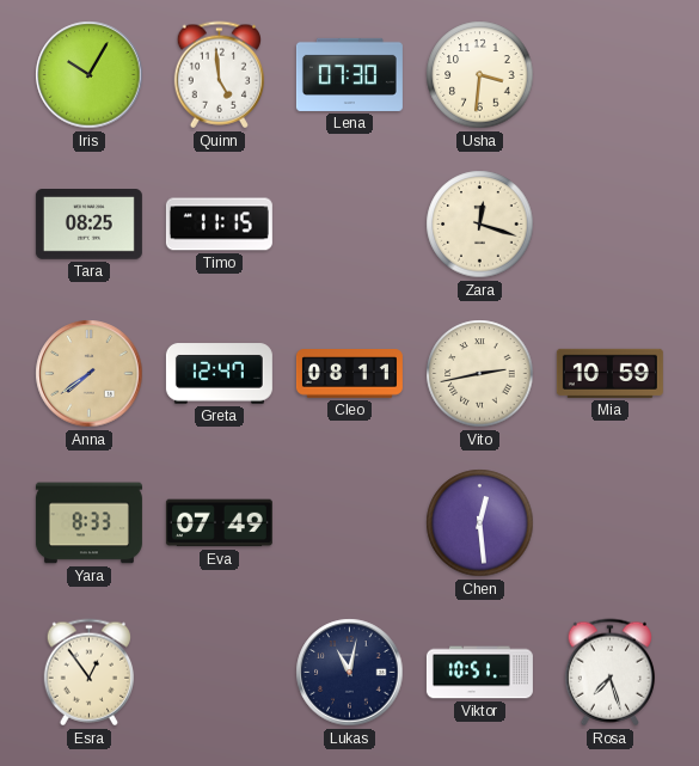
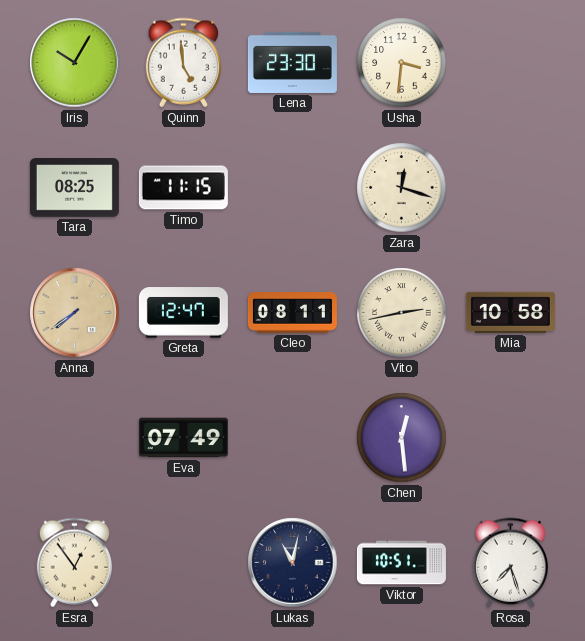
Lena: 07:30 -> 23:30 (292, 62)
Mia: 10:59 -> 10:58 (510, 312)
Yara: 8:33 -> none (88, 523)
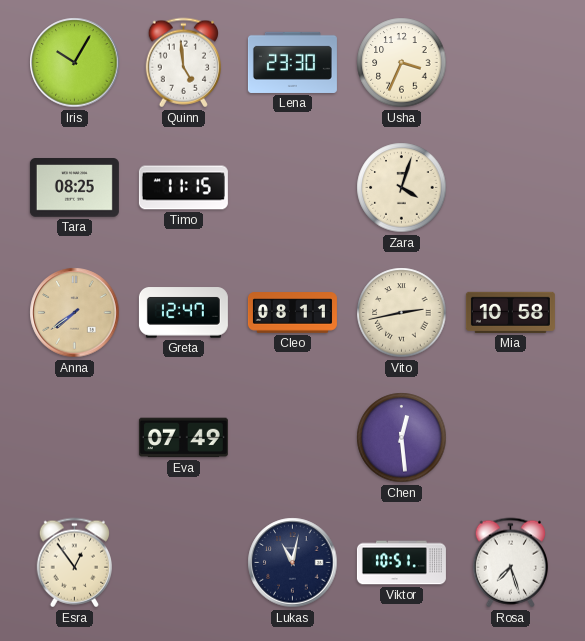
Usha: 3:31 -> 3:34 (402, 63)
Zara: 12:18 -> 4:03 (402, 188)
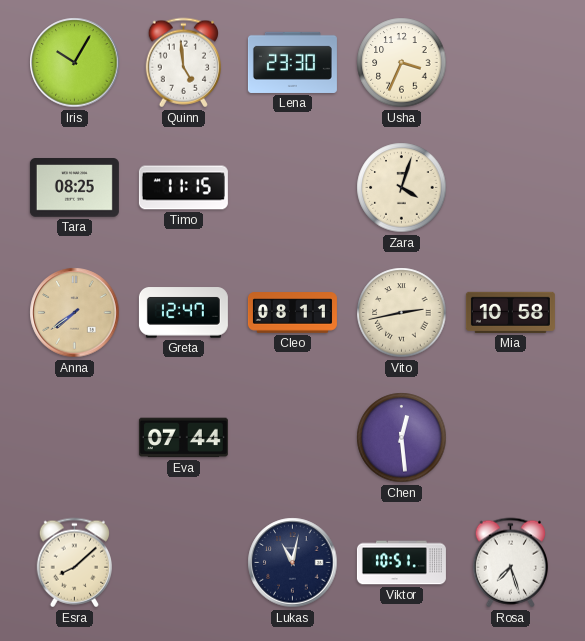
Eva: 07:49 -> 07:44 (183, 438)
Esra: 12:54 -> 8:08 (74, 563)
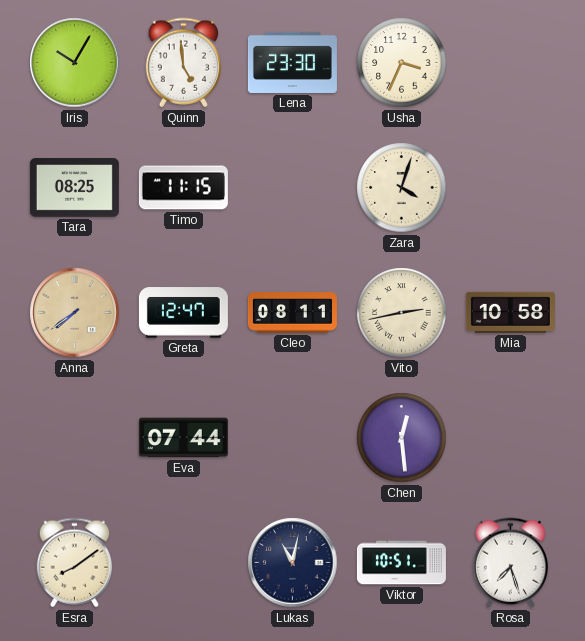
Esra: 8:08 -> 8:09 (74, 563)
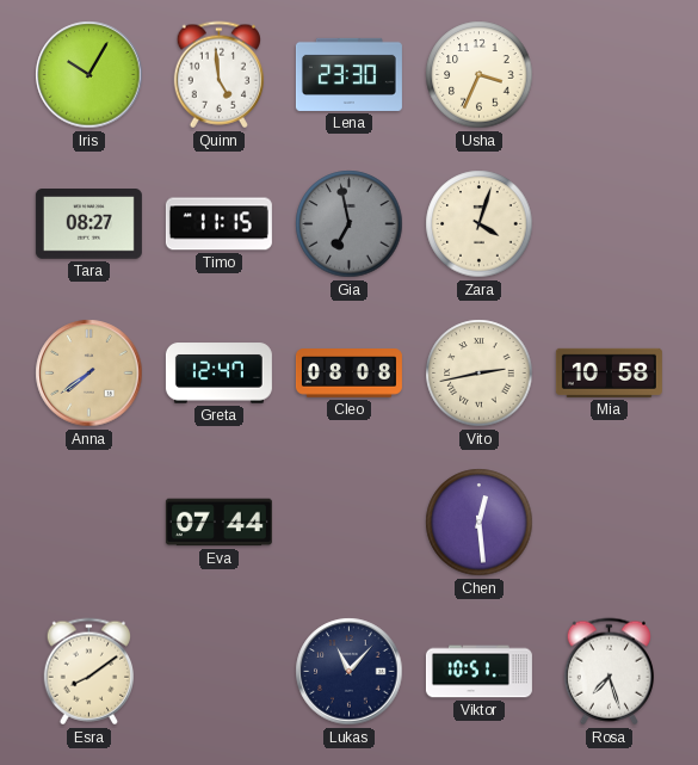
Tara: 08:25 -> 08:27 (88, 224)
Gia: none -> 6:58 (350, 224)
Cleo: 08:11 -> 08:08 (348, 374)
Lukas: 11:02 -> 11:07 (350, 672)
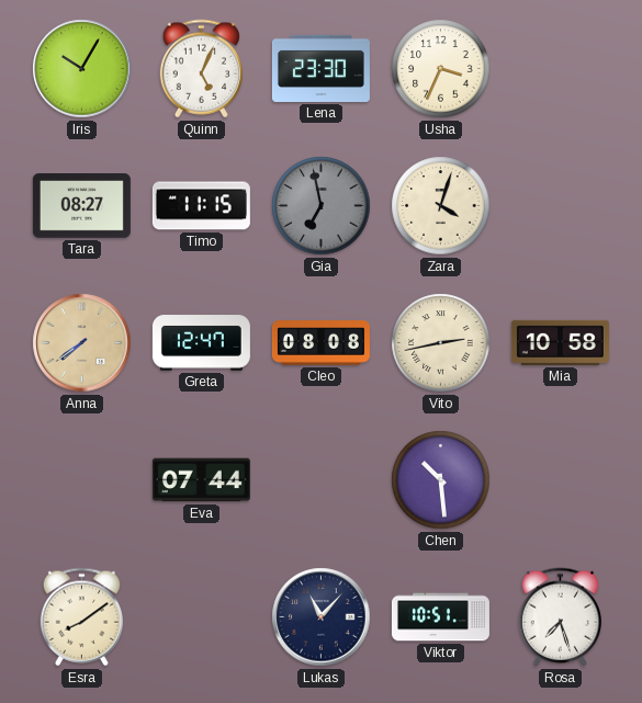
Quinn: 4:59 -> 5:04 (201, 69)
Chen: 12:29 -> 10:29 (441, 480)
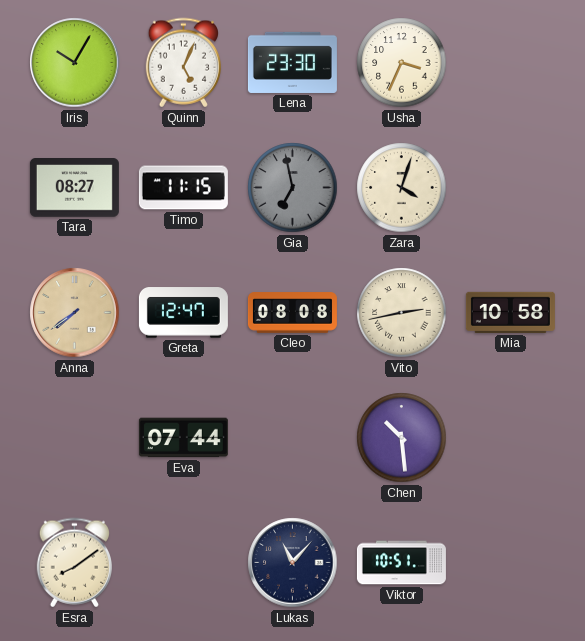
Rosa: 7:27 -> none (560, 617)
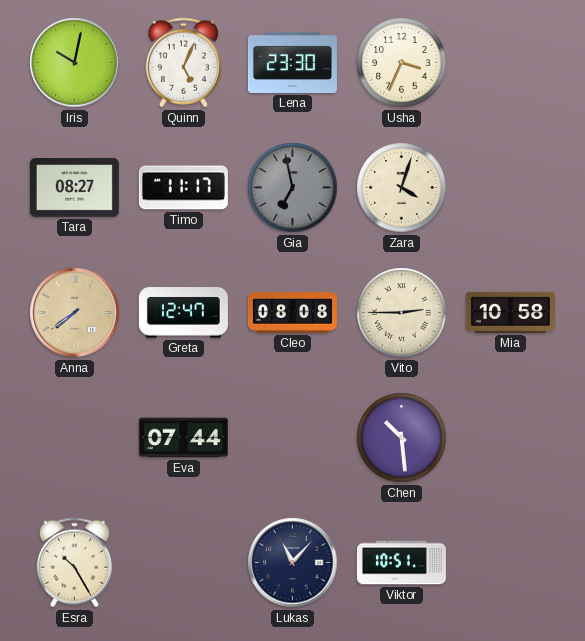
Iris: 10:05 -> 10:02 (75, 63)
Timo: 11:15 -> 11:17 (183, 188)
Vito: 2:43 -> 2:45 (402, 313)
Esra: 8:09 -> 10:25 (74, 563)
